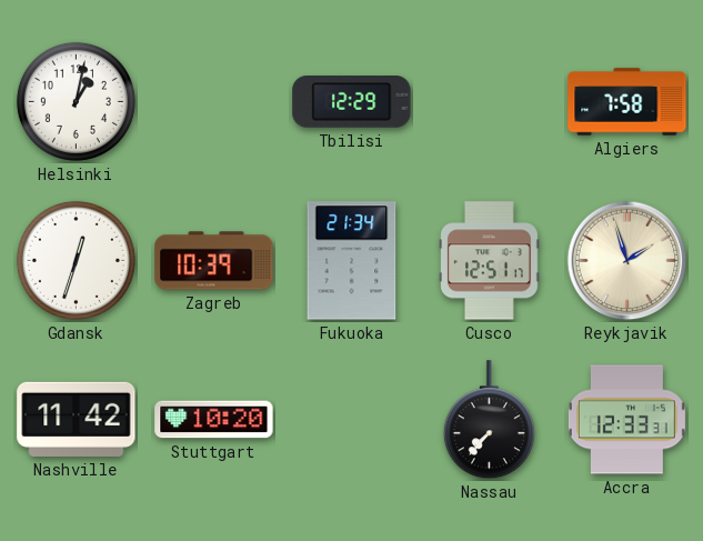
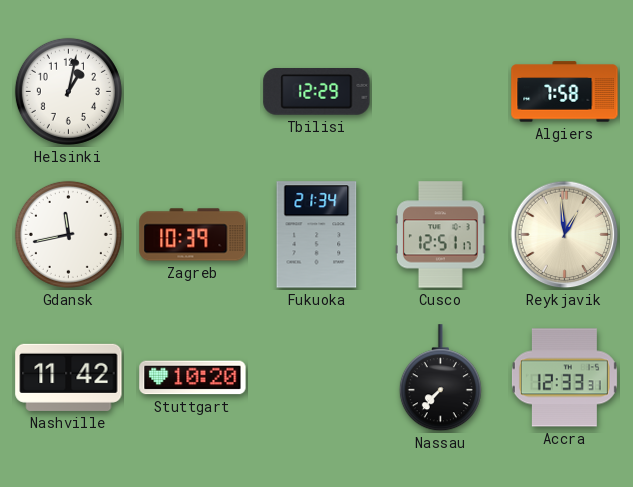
Gdansk: 12:33 -> 11:43 (68, 234)
Reykjavik: 1:57 -> 12:59 (565, 235)
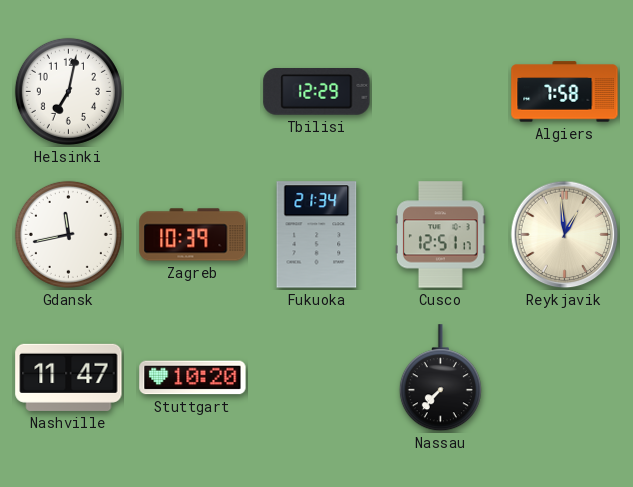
Helsinki: 1:02 -> 7:02 (68, 91)
Nashville: 11:42 -> 11:47 (69, 377)
Accra: 12:33 -> none (564, 378)
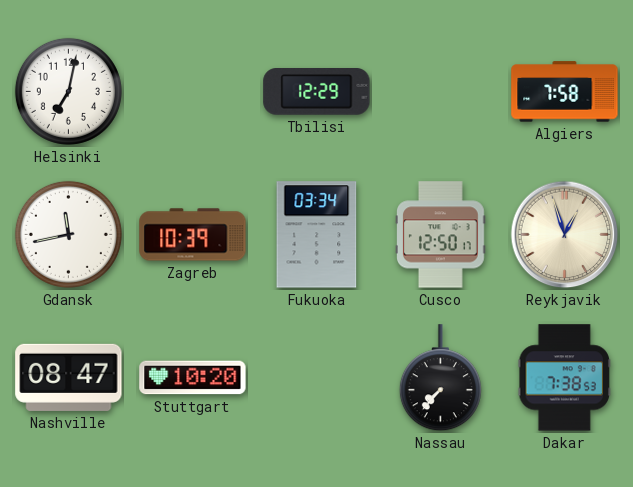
Fukuoka: 21:34 -> 03:34 (317, 235)
Cusco: 12:51 -> 12:50 (441, 235)
Reykjavik: 12:59 -> 12:57 (565, 235)
Nashville: 11:47 -> 08:47 (69, 377)
Dakar: none -> 7:38 (564, 378)
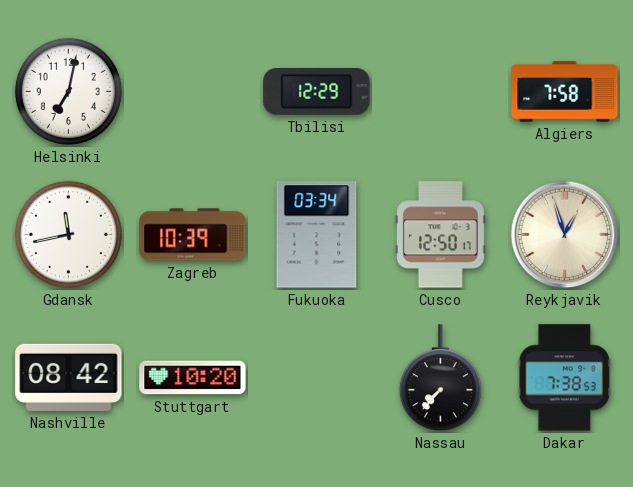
Nashville: 08:47 -> 08:42 (69, 377)
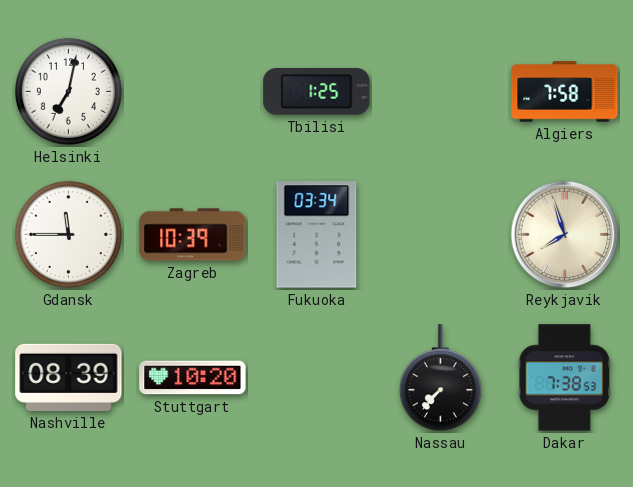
Tbilisi: 12:29 -> 1:25 (317, 92)
Gdansk: 11:43 -> 11:45 (68, 234)
Cusco: 12:50 -> none (441, 235)
Reykjavik: 12:57 -> 7:57 (565, 235)
Nashville: 08:42 -> 08:39 (69, 377)
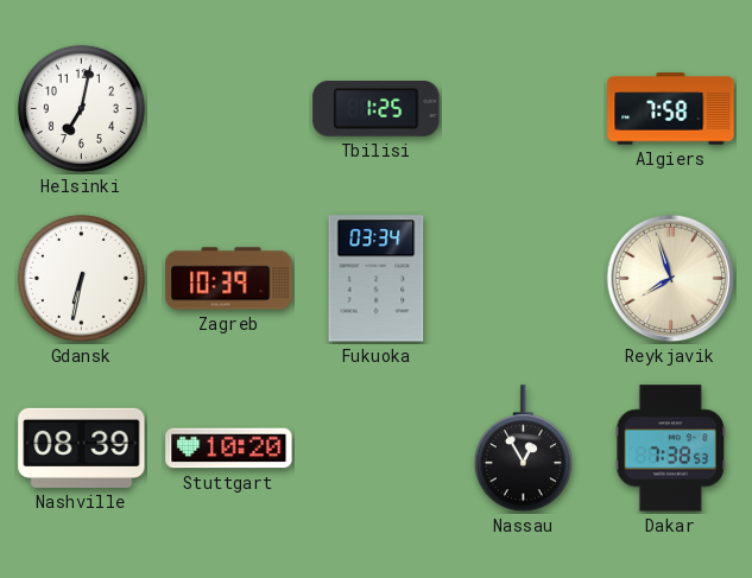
Gdansk: 11:45 -> 6:32 (81, 278)
Nassau: 7:37 -> 12:55 (523, 449)
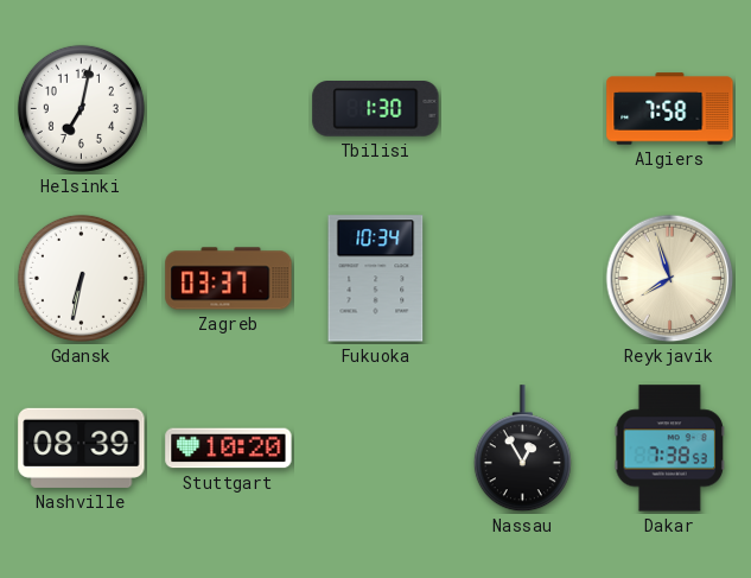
Tbilisi: 1:25 -> 1:30 (376, 109)
Zagreb: 10:39 -> 03:37 (229, 279)
Fukuoka: 03:34 -> 10:34 (376, 279)
